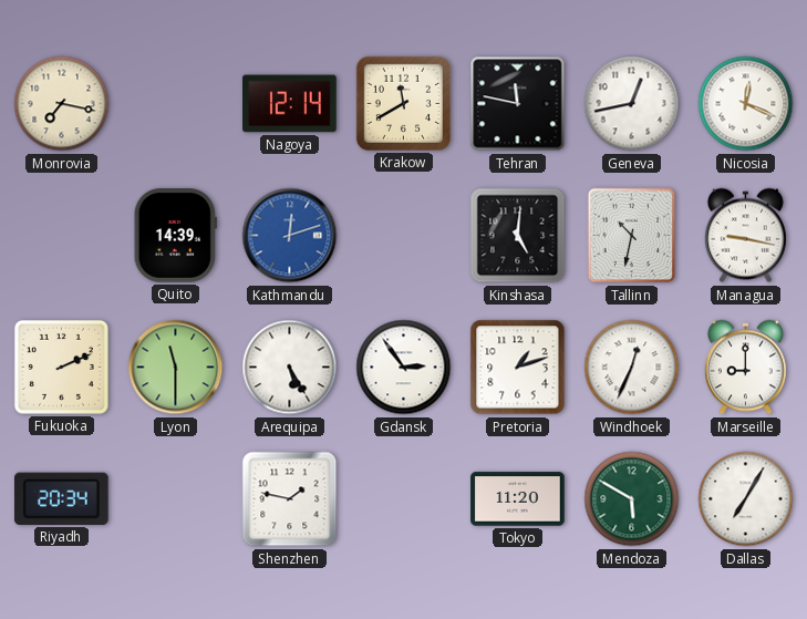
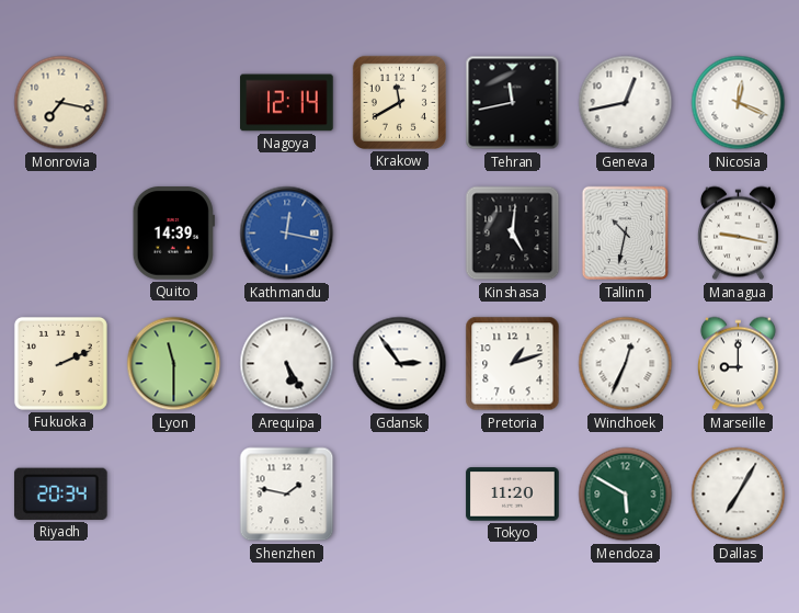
Tehran: 11:47 -> 11:43 (513, 103)
Kathmandu: 12:12 -> 12:17 (287, 234)
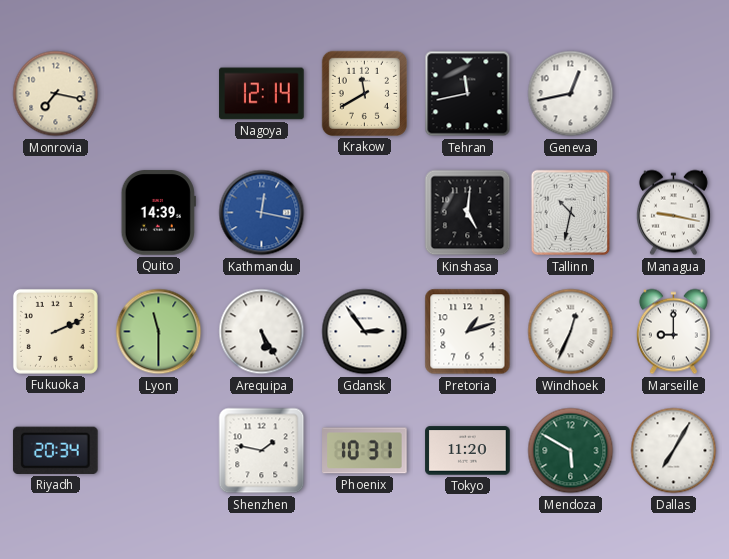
Nicosia: 12:19 -> none (739, 103)
Phoenix: none -> 10:31 (365, 451)
